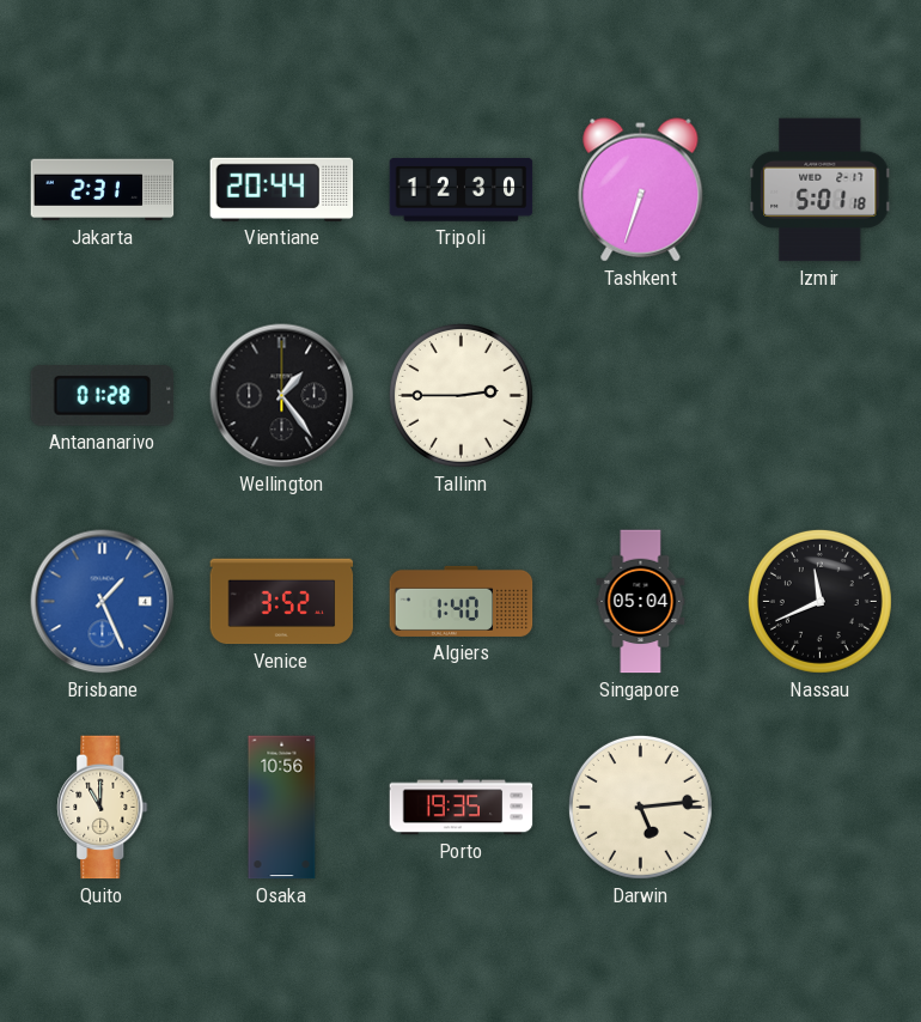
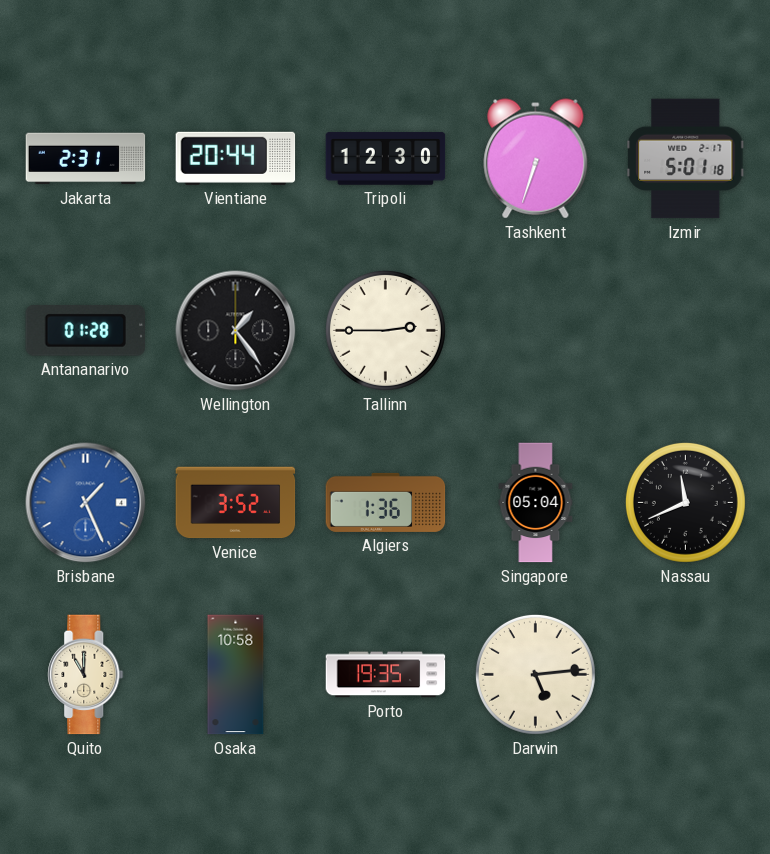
Algiers: 1:40 -> 1:36 (386, 502)
Osaka: 10:56 -> 10:58 (236, 675)
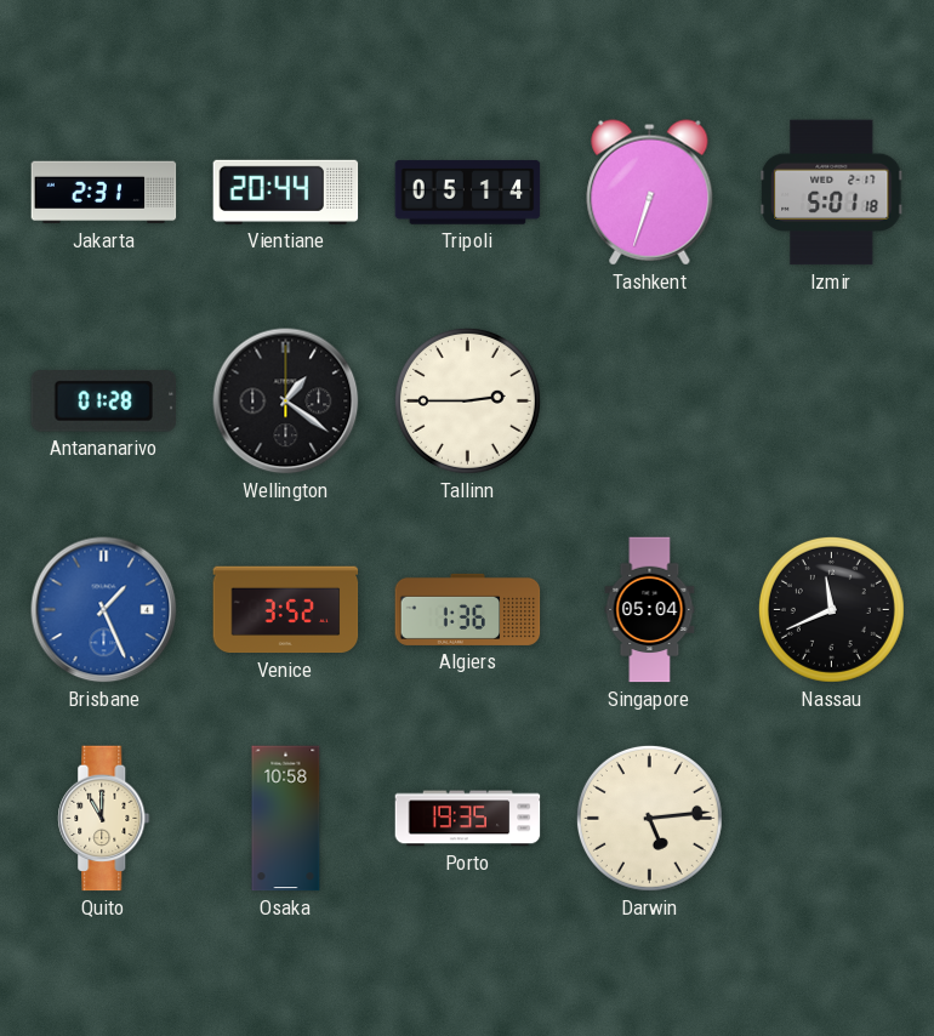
Tripoli: 12:30 -> 05:14 (468, 193)
Wellington: 1:24 -> 1:21 (286, 402)
